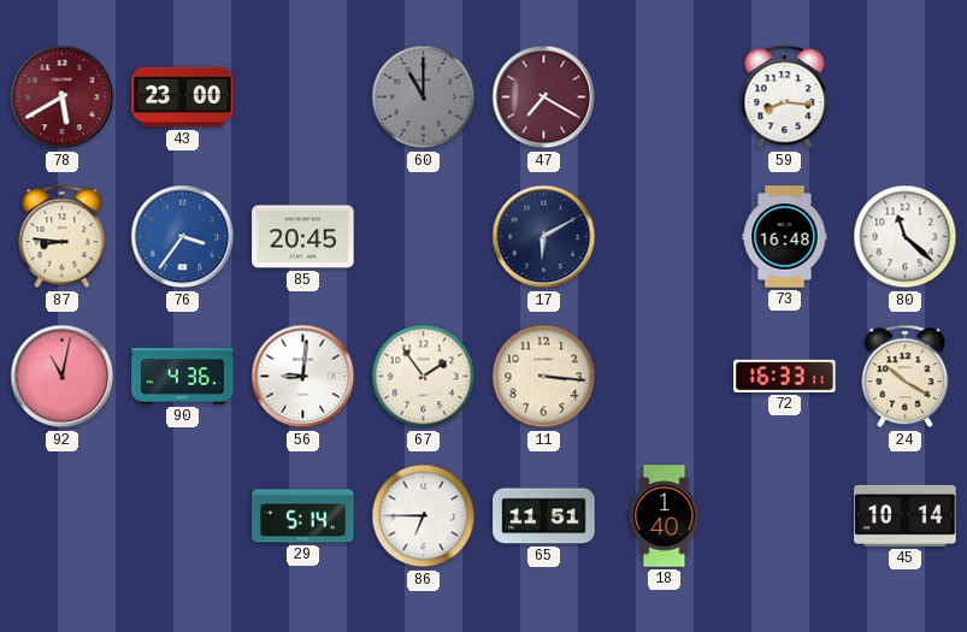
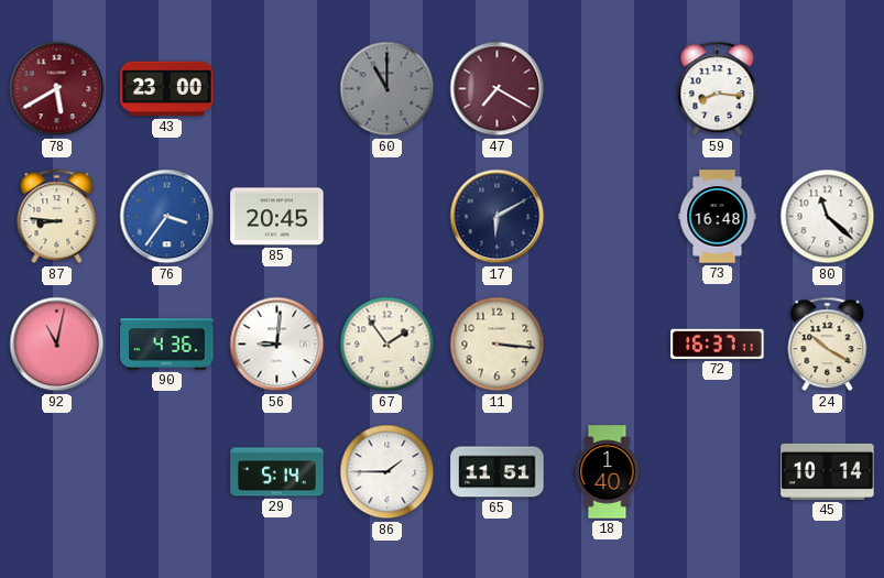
72: 16:33 -> 16:37 (718, 343)
86: 6:45 -> 1:45 (388, 472)
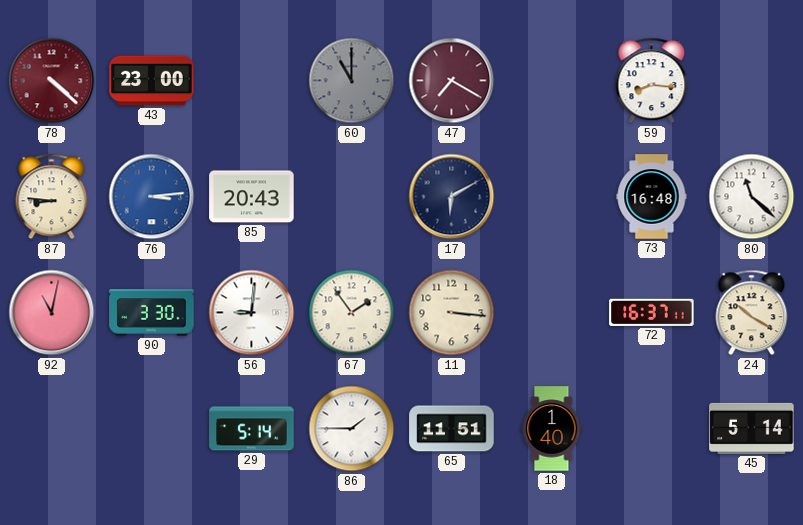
78: 5:40 -> 4:22 (52, 81)
76: 3:36 -> 3:14 (152, 197)
85: 20:45 -> 20:43 (252, 197)
90: 4:36 -> 3:30 (152, 313)
45: 10:14 -> 5:14 (752, 428)
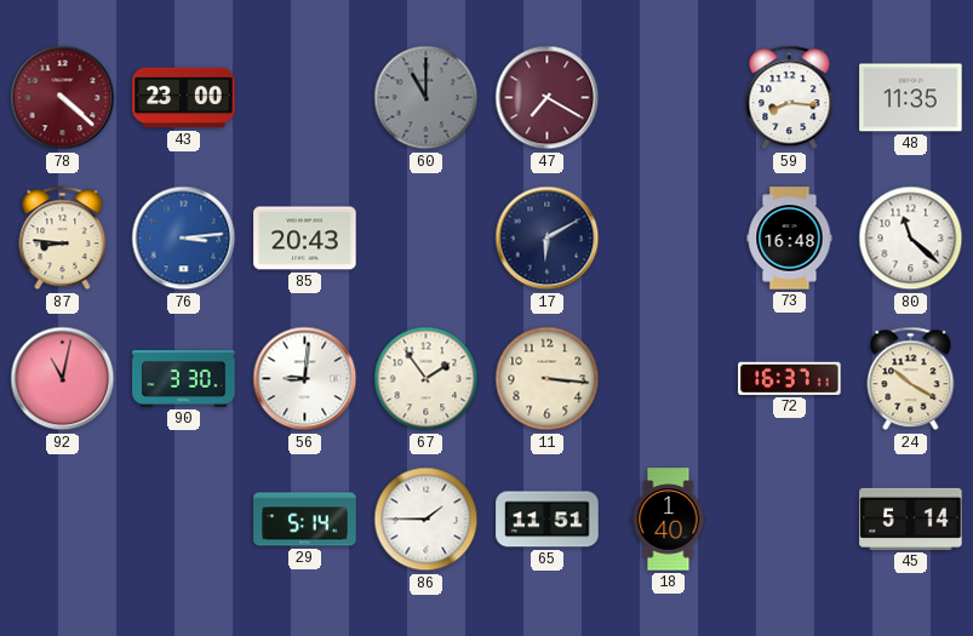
48: none -> 11:35 (911, 98)
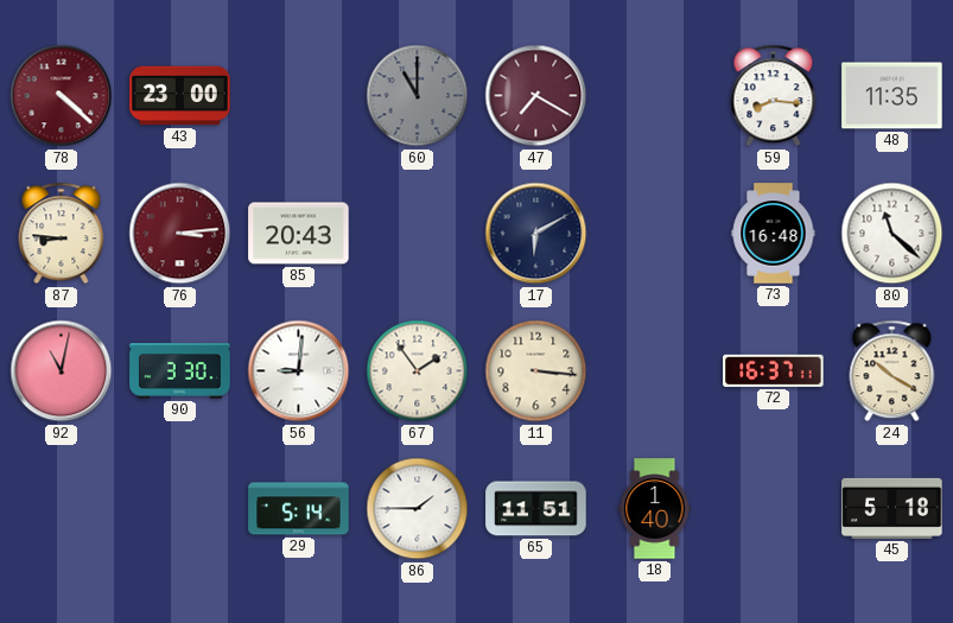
76 dial: blue -> burgundy (180, 234)
45: 5:14 -> 5:18 (892, 508)
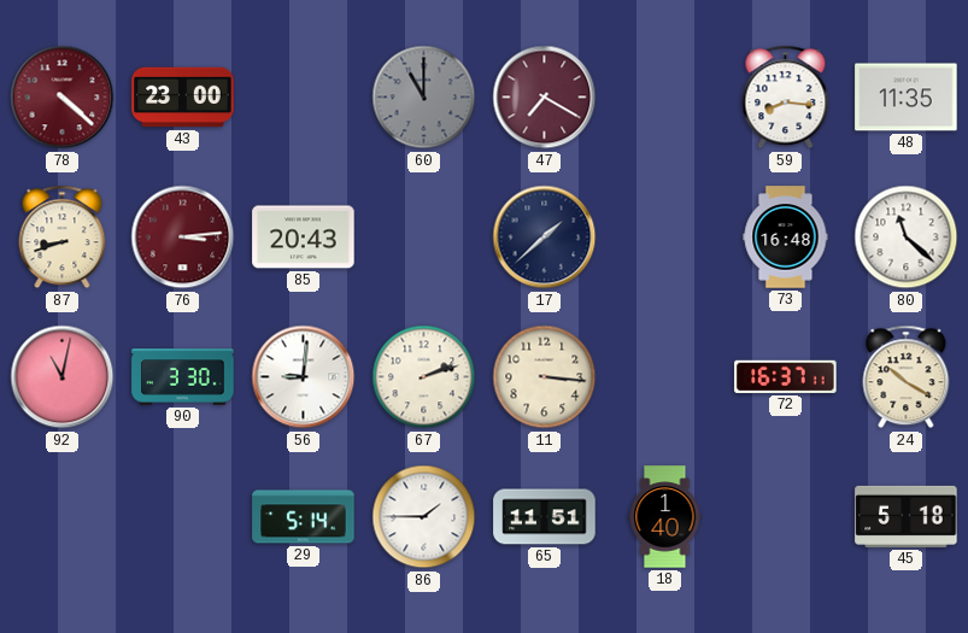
87: 8:46 -> 8:42 (63, 238)
17: 6:10 -> 1:38 (545, 238)
67: 1:54 -> 2:12 (424, 377)
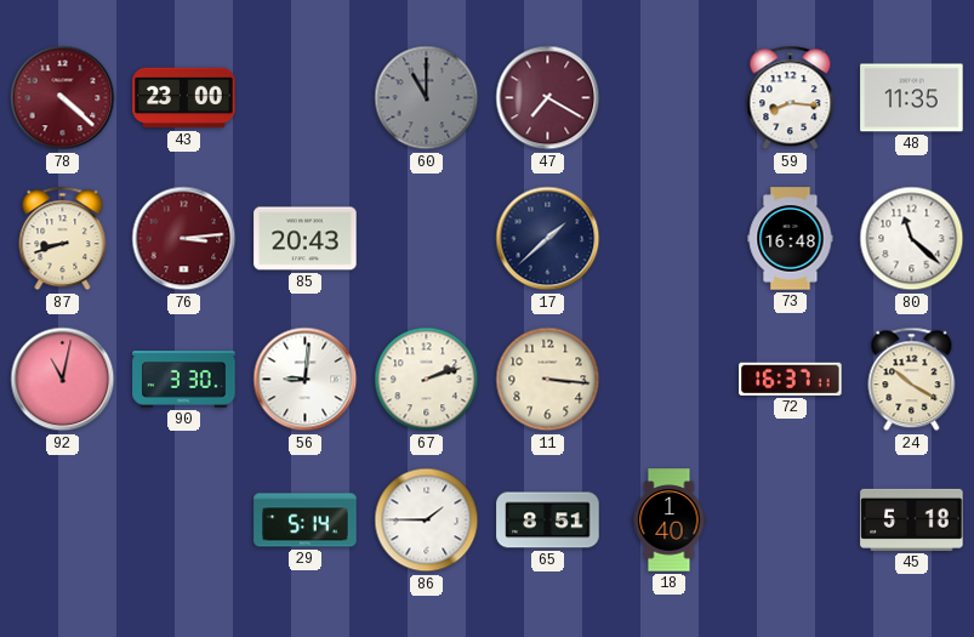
65: 11:51 -> 8:51 (548, 521)
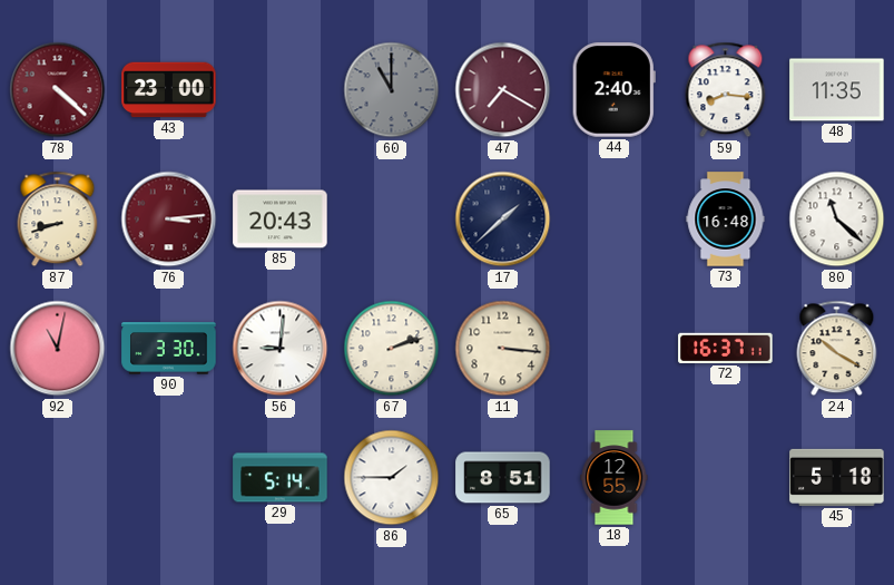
44: none -> 2:40 (613, 90)
18: 1:40 -> 12:55 (615, 478)
